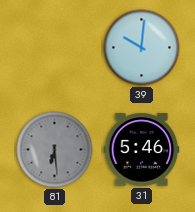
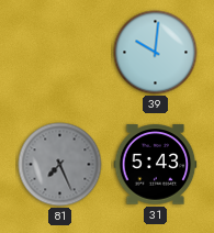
81: 6:29 -> 7:26 (60, 165)
31: 5:46 -> 5:43 (156, 165)
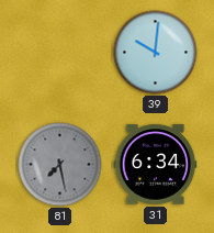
81: 7:26 -> 7:28 (60, 165)
31: 5:43 -> 6:34 (156, 165)
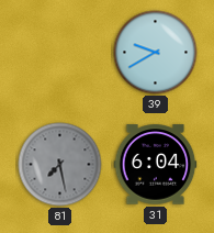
39: 10:01 -> 9:40 (156, 53)
31: 6:34 -> 6:04 (156, 165)
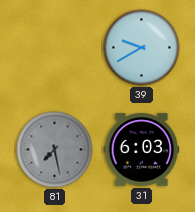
31: 6:04 -> 6:03 (142, 150)
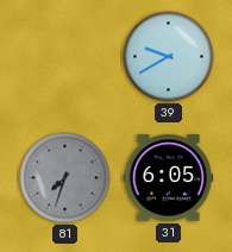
81: 7:28 -> 7:33 (65, 178)
31: 6:03 -> 6:05 (169, 178)
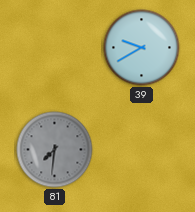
81: 7:33 -> 7:31 (55, 150)
31: 6:05 -> none (169, 178)
